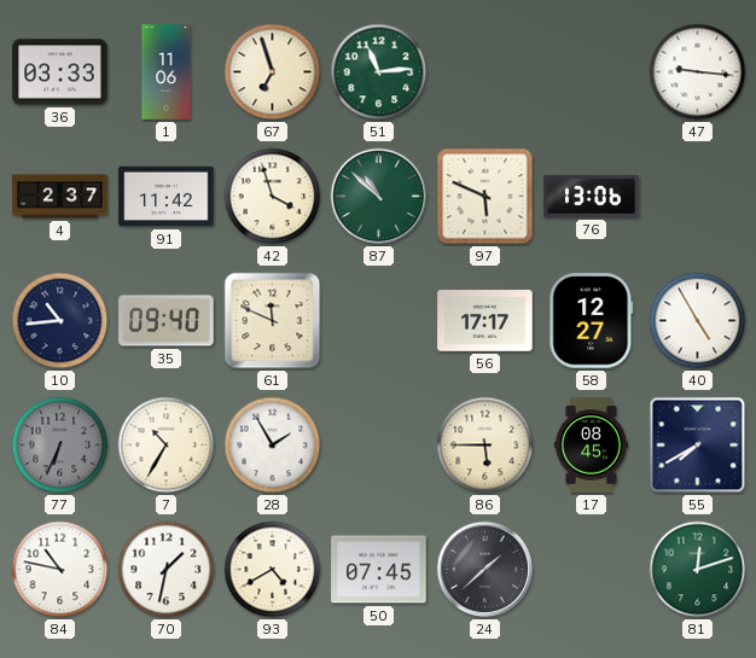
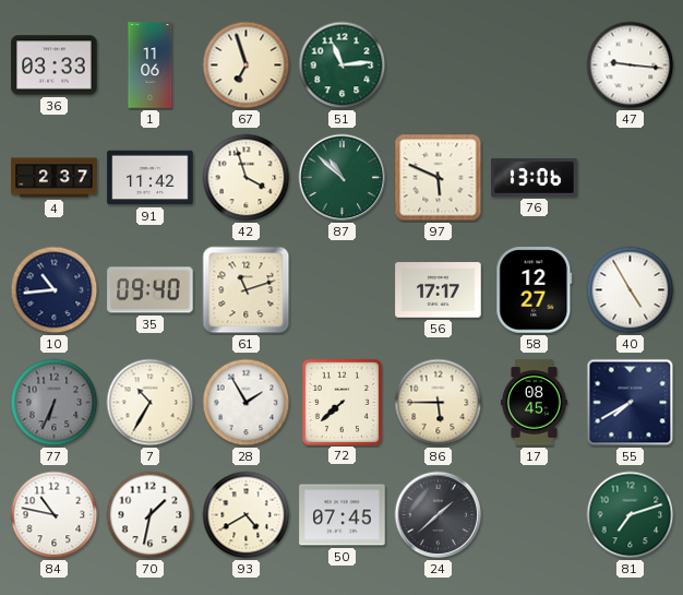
61: 11:49 -> 11:12 (247, 290)
72: none -> 7:38 (341, 402)
81: 12:12 -> 7:12 (631, 515)
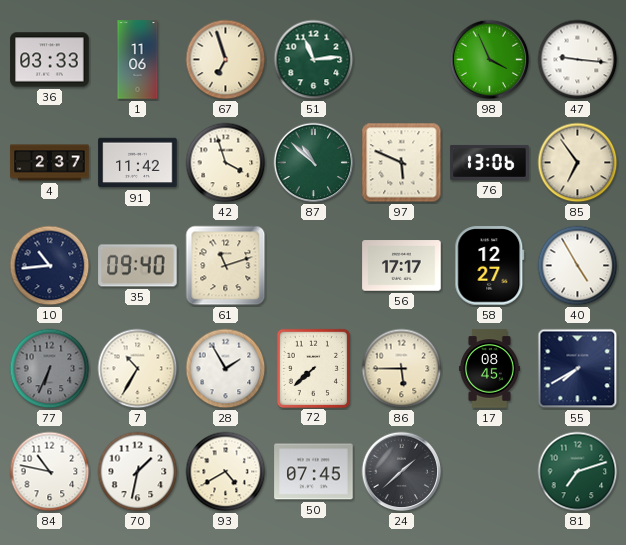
98: none -> 3:56 (490, 60)
85: none -> 6:54 (578, 163)
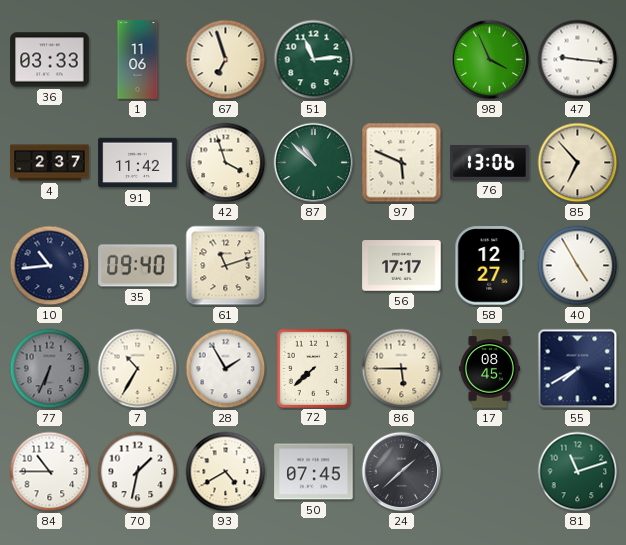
85: 6:54 -> 6:53 (578, 163)
84: 10:47 -> 10:45 (50, 472)
81: 7:12 -> 11:12 (578, 472)
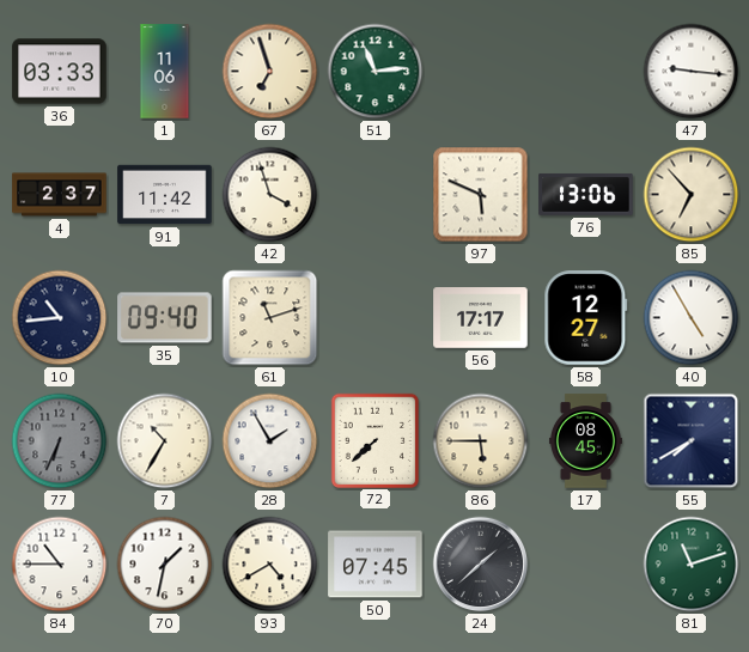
98: 3:56 -> none (490, 60)
87: 10:52 -> none (314, 163)
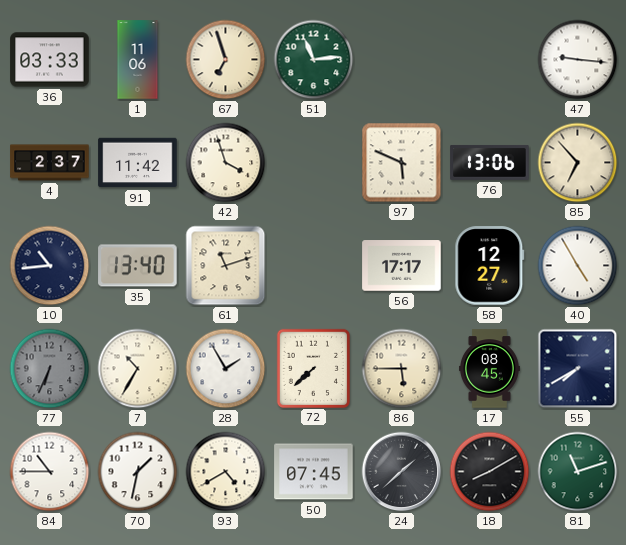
35: 09:40 -> 13:40 (138, 266)
18: none -> 8:10 (490, 472)
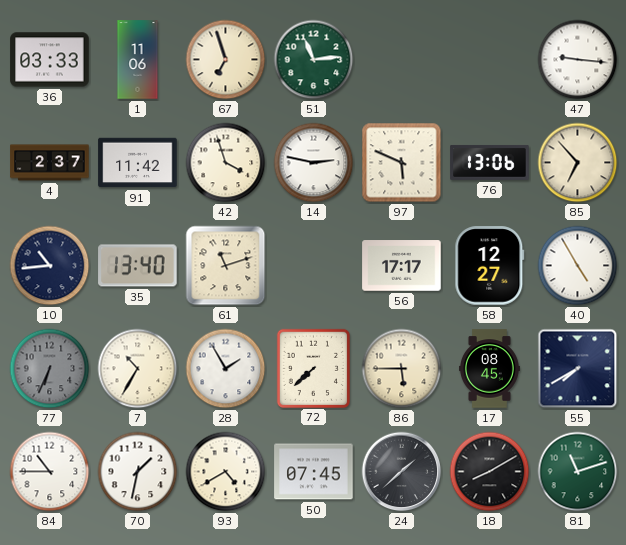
14: none -> 2:47 (314, 163)
